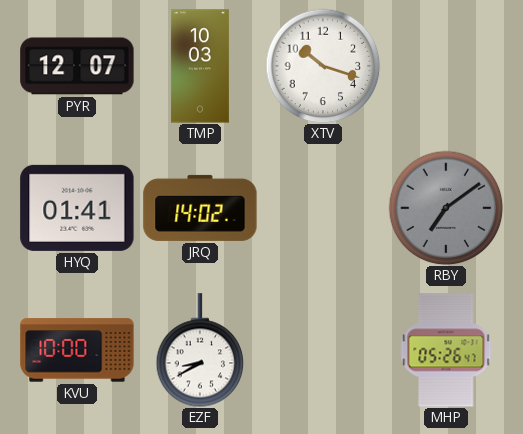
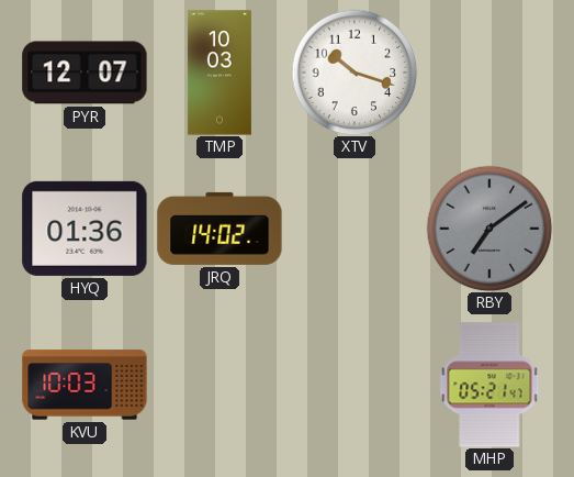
HYQ: 01:41 -> 01:36 (85, 229)
KVU: 10:00 -> 10:03 (85, 385)
EZF: 8:40 -> none (200, 350)
MHP: 05:26 -> 05:21 (489, 385)
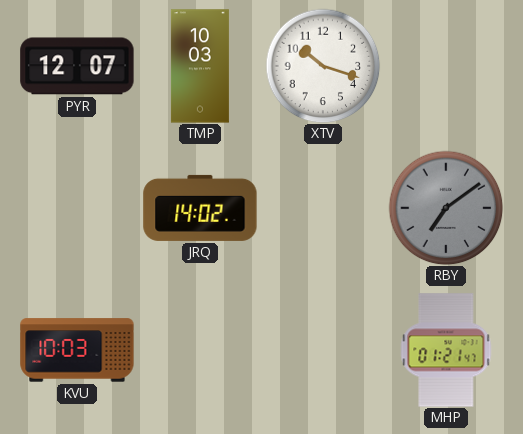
HYQ: 01:36 -> none (85, 229)
MHP: 05:21 -> 01:21 (446, 350)
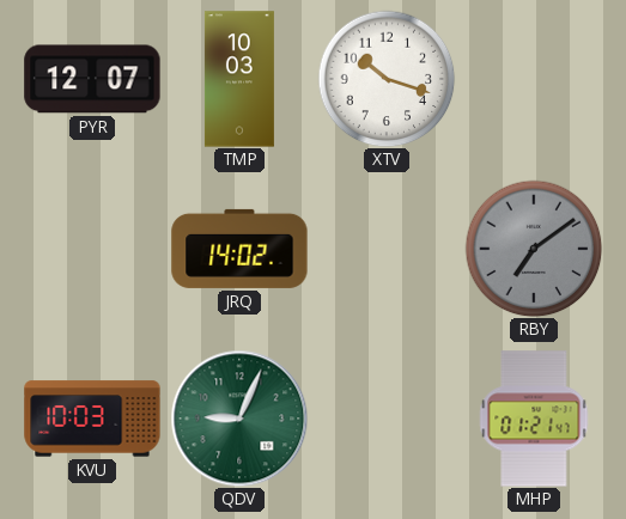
QDV: none -> 9:04 (239, 419)
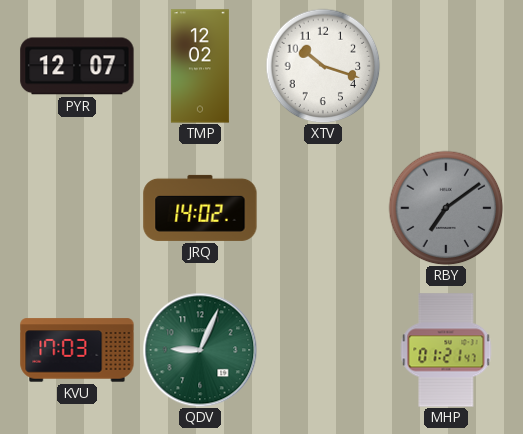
TMP: 10:03 -> 12:02 (200, 66)
KVU: 10:03 -> 17:03 (77, 350)
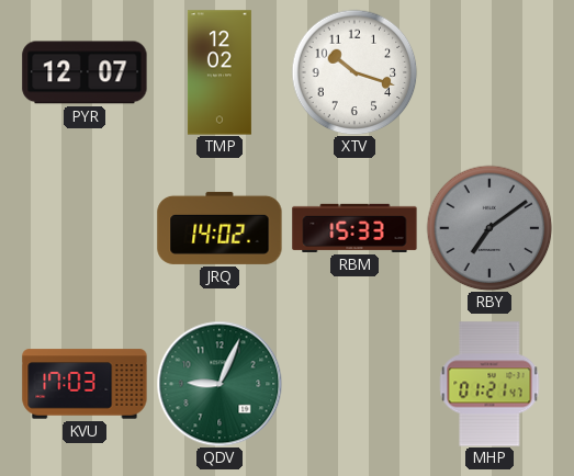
RBM: none -> 15:33 (354, 228)
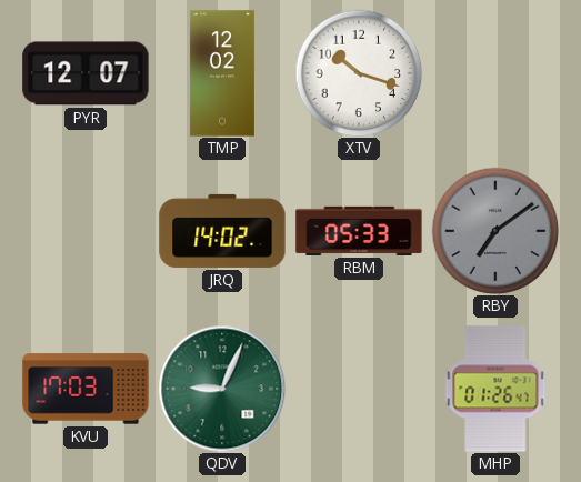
RBM: 15:33 -> 05:33 (359, 231)
MHP: 01:21 -> 01:26 (495, 389)
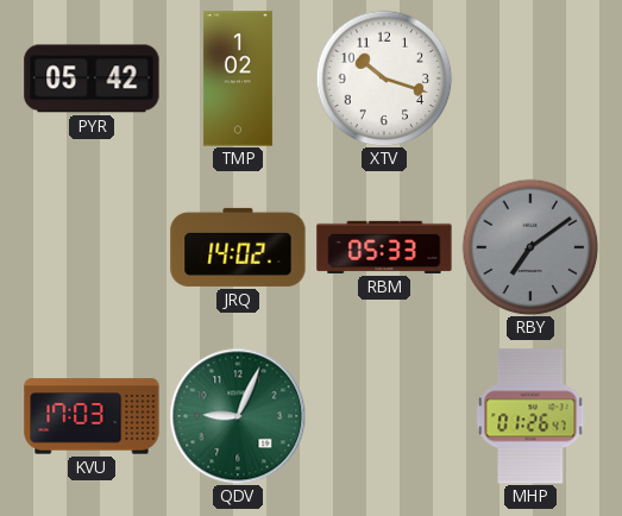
PYR: 12:07 -> 05:42 (92, 78)
TMP: 12:02 -> 1:02 (238, 78)
